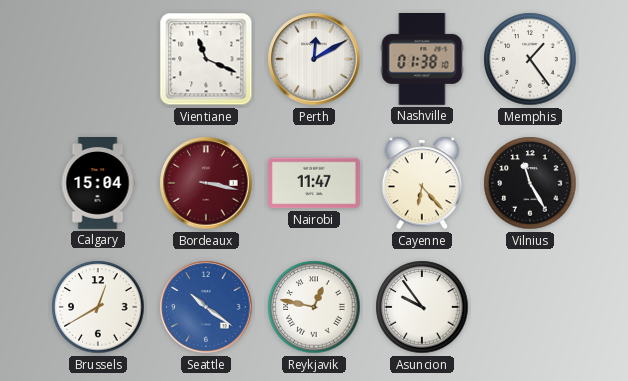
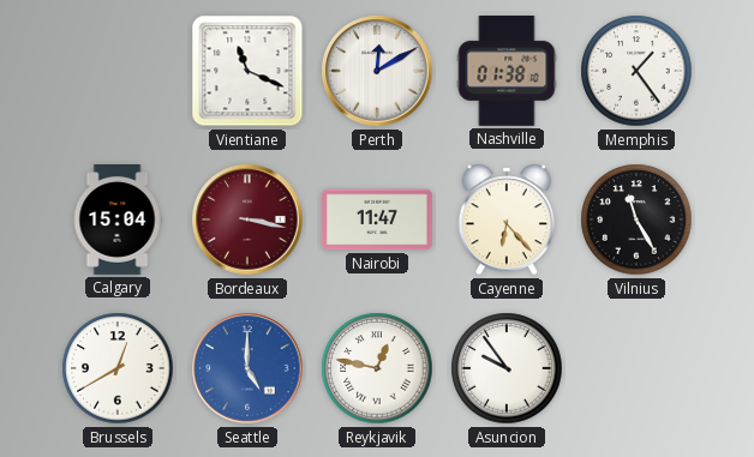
Seattle: 10:21 -> 5:00 (247, 368)
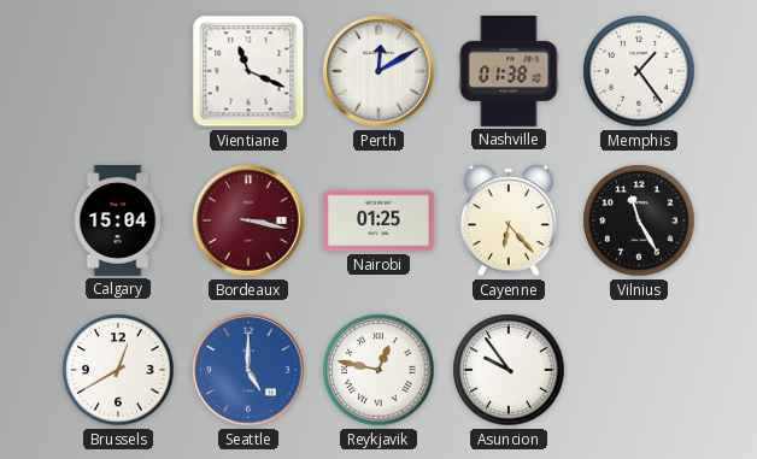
Nairobi: 11:47 -> 01:25 (378, 220)
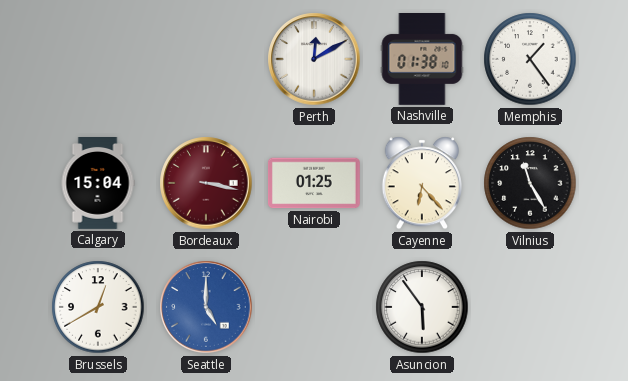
Vientiane: 11:19 -> none (248, 71)
Reykjavik: 12:47 -> none (378, 370)
Asuncion: 9:54 -> 5:54 (422, 307)
